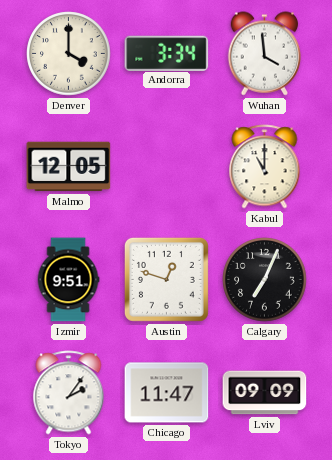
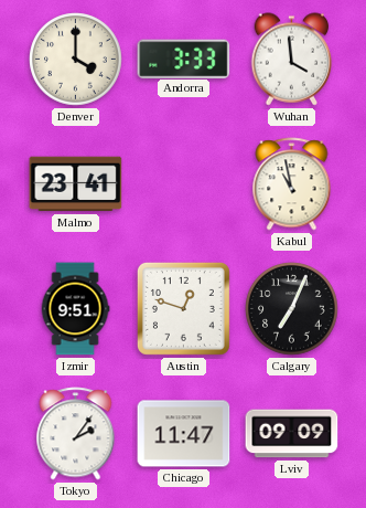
Andorra: 3:34 -> 3:33 (184, 59)
Malmo: 12:05 -> 23:41 (76, 184)
Kabul: 11:00 -> 10:58 (292, 184)
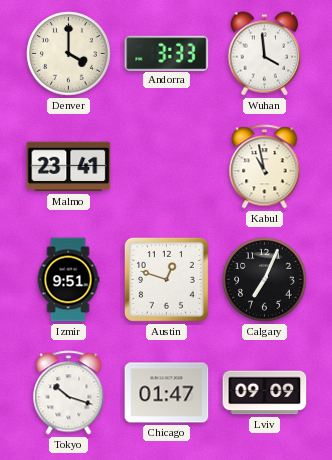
Tokyo: 2:06 -> 10:18 (69, 393)
Chicago: 11:47 -> 01:47 (167, 393)
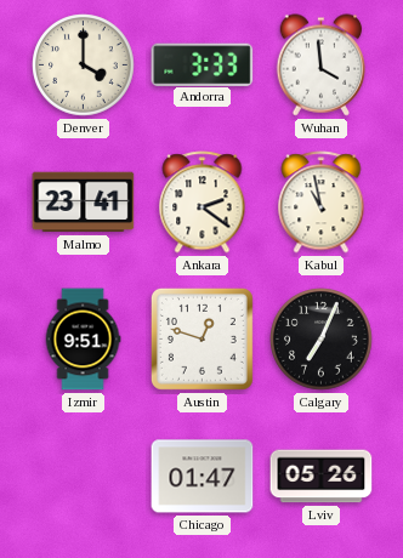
Ankara: none -> 2:21 (203, 203)
Tokyo: 10:18 -> none (69, 393)
Lviv: 09:09 -> 05:26 (322, 477)
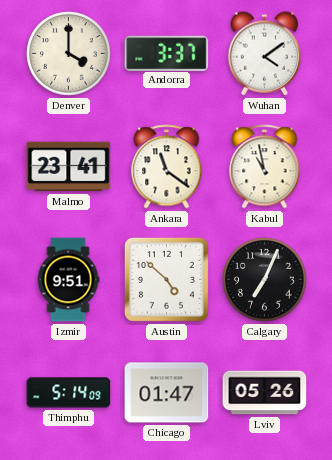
Andorra: 3:33 -> 3:37 (167, 53)
Wuhan: 3:59 -> 4:09 (265, 54)
Ankara: 2:21 -> 11:21 (167, 167)
Austin: 12:48 -> 4:52 (166, 279)
Thimphu: none -> 5:14 (69, 393)
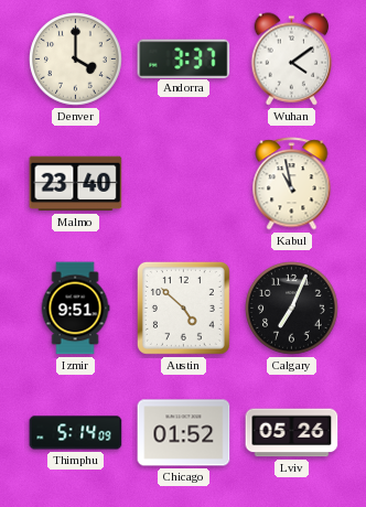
Malmo: 23:41 -> 23:40 (76, 184)
Ankara: 11:21 -> none (167, 167)
Chicago: 01:47 -> 01:52 (184, 433)
